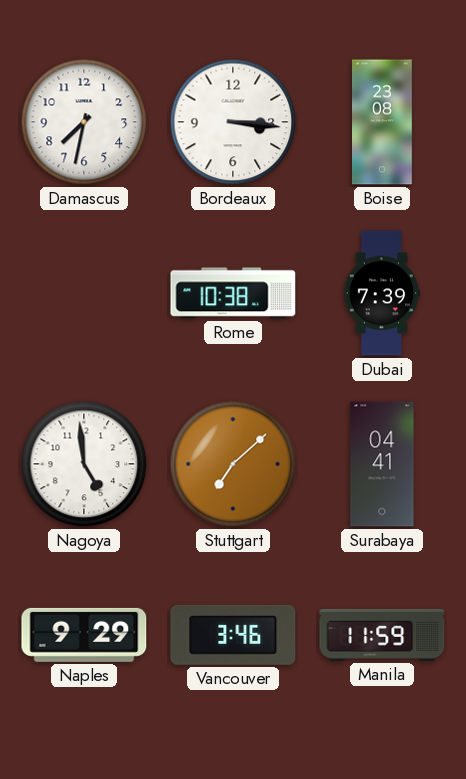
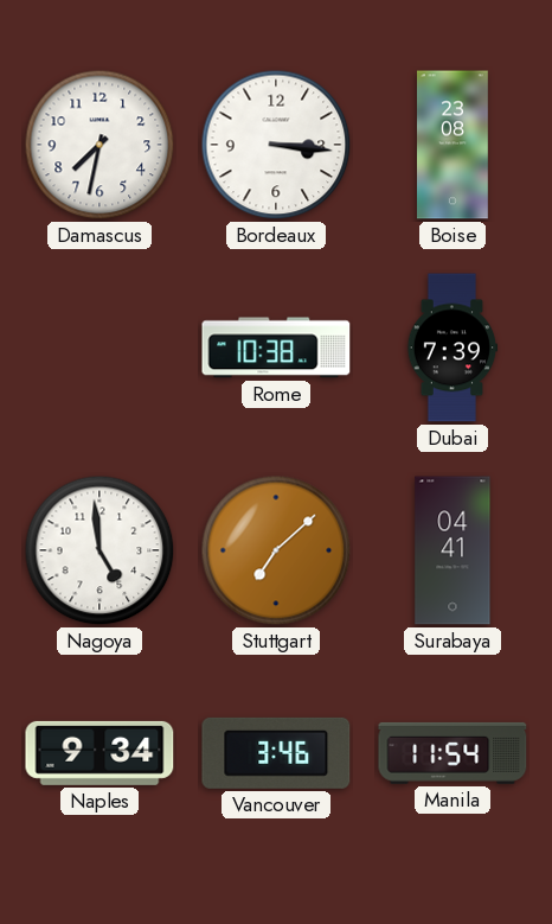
Naples: 9:29 -> 9:34 (100, 753)
Manila: 11:59 -> 11:54 (452, 753)
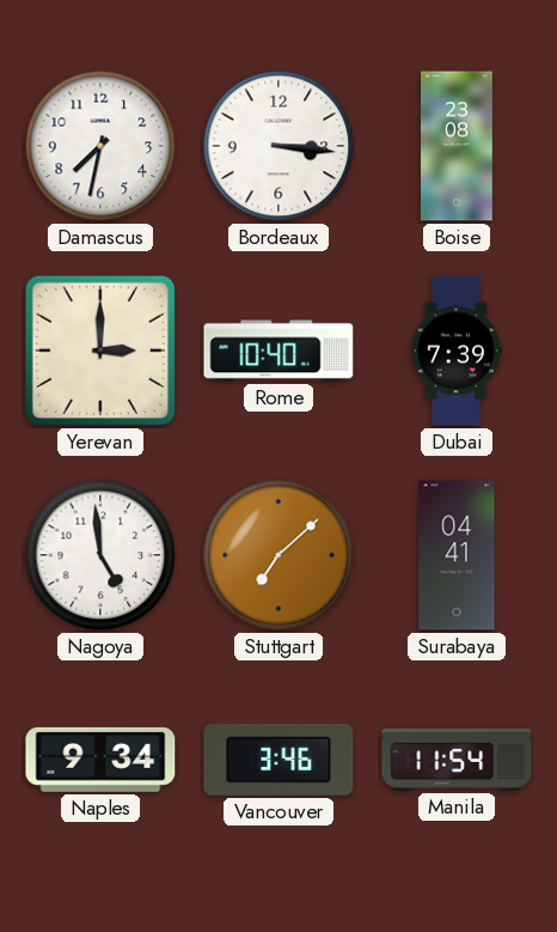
Yerevan: none -> 3:00 (100, 351)
Rome: 10:38 -> 10:40 (278, 351)
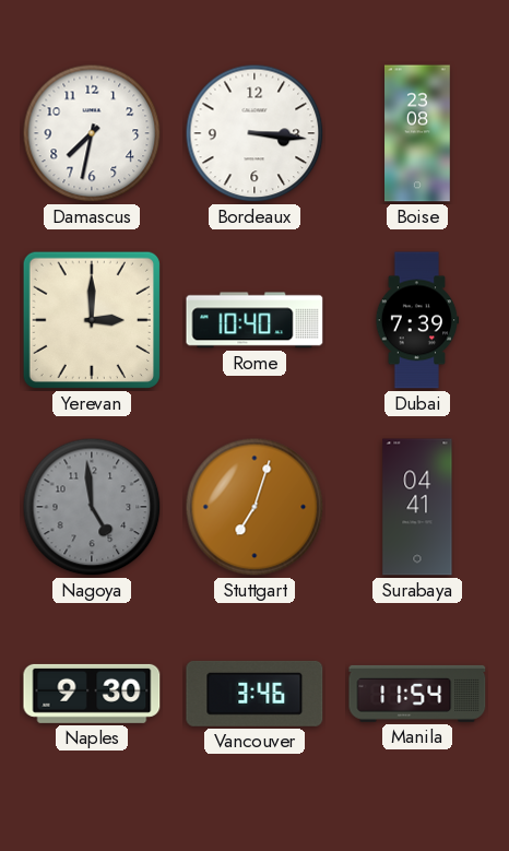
Nagoya dial: white -> grey (92, 507)
Stuttgart: 7:08 -> 7:03 (254, 507)
Naples: 9:34 -> 9:30 (92, 694)
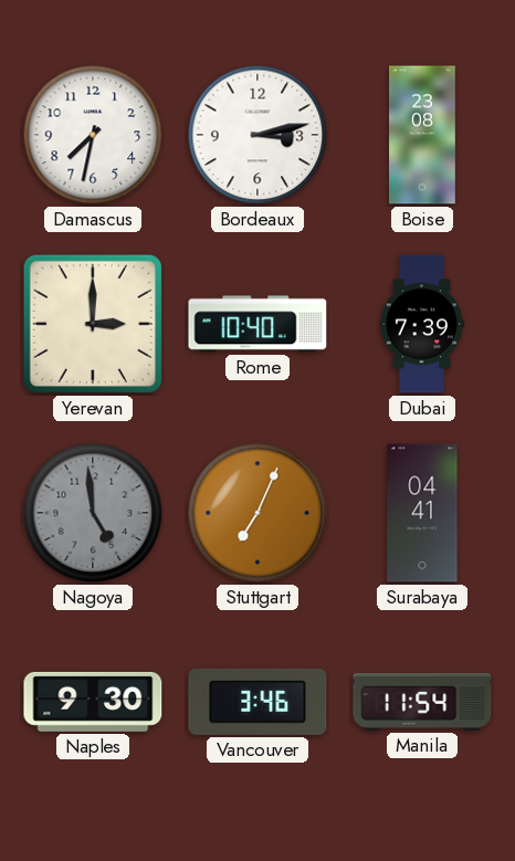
Bordeaux: 3:16 -> 3:13 (257, 135)
Stuttgart: 7:03 -> 7:04 (257, 513)
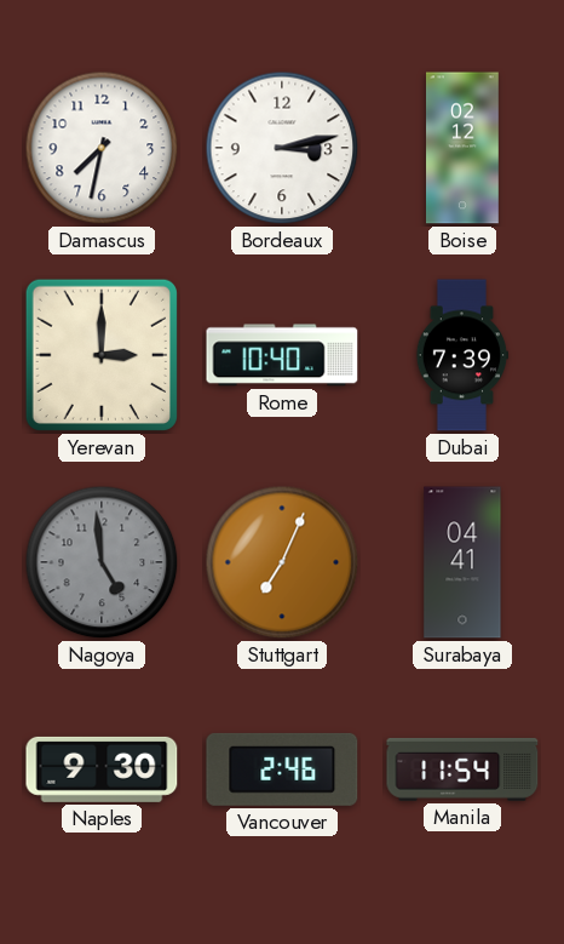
Boise: 23:08 -> 02:12 (464, 148)
Vancouver: 3:46 -> 2:46 (282, 769)
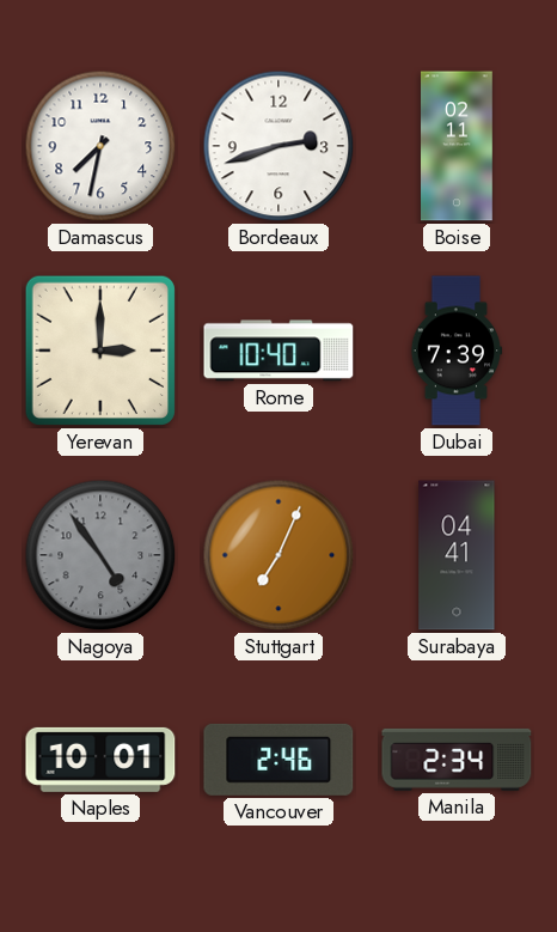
Bordeaux: 3:13 -> 2:42 (278, 146)
Boise: 02:12 -> 02:11 (458, 146)
Nagoya: 4:59 -> 4:54 (100, 555)
Naples: 9:30 -> 10:01 (100, 760)
Manila: 11:54 -> 2:34 (457, 760)
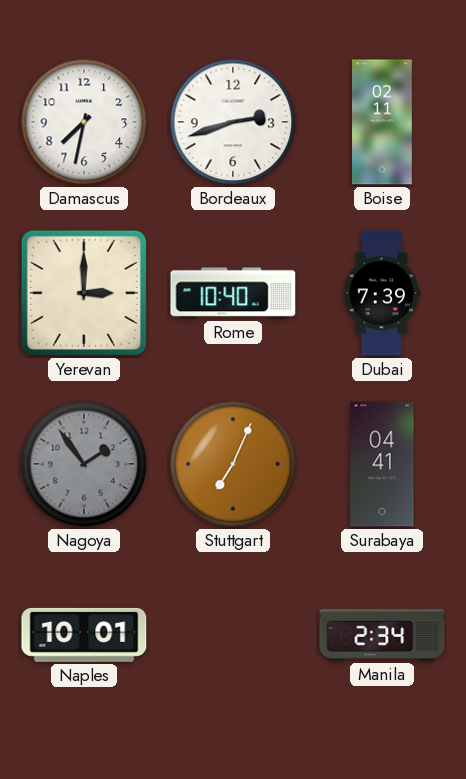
Nagoya: 4:54 -> 1:54 (84, 464)
Vancouver: 2:46 -> none (278, 760)
